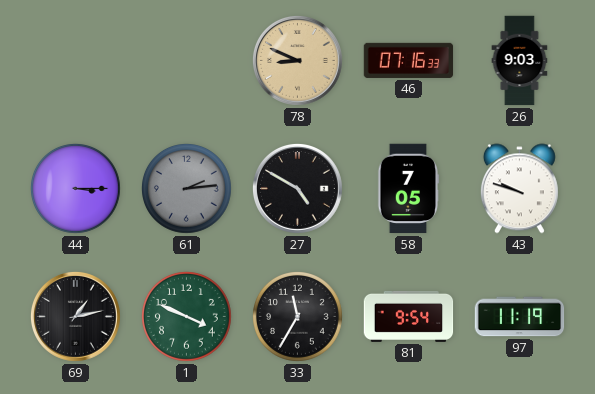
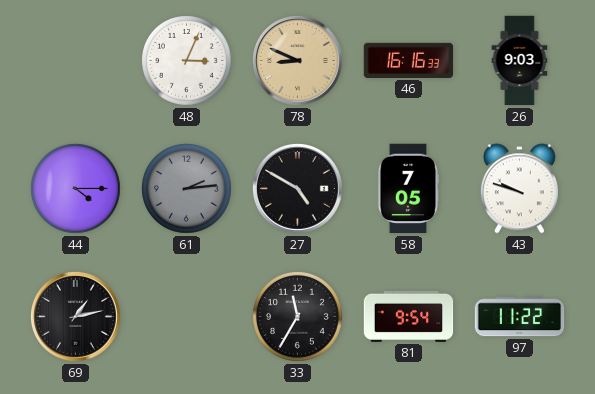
48: none -> 3:04 (187, 61)
46: 07:16 -> 16:16 (409, 60)
44: 3:15 -> 4:15 (76, 189)
1: 3:49 -> none (187, 317)
97: 11:19 -> 11:22 (520, 317)
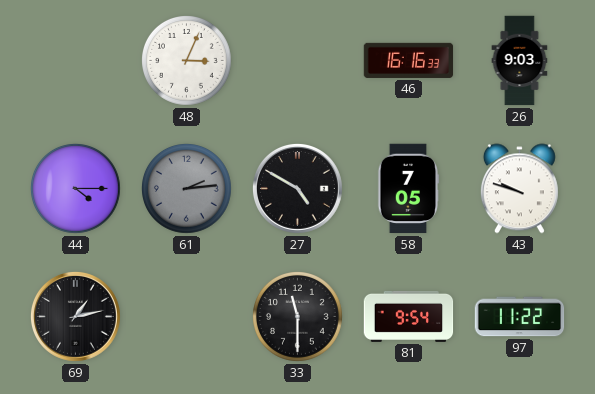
78: 8:49 -> none (297, 60)
33: 11:35 -> 11:30 (298, 317)
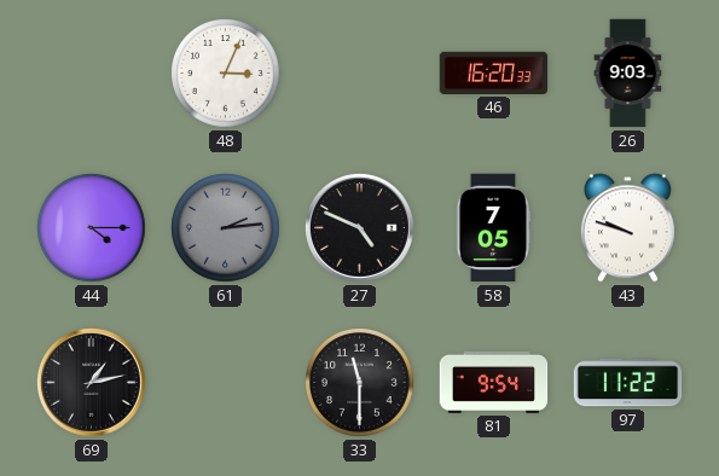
46: 16:16 -> 16:20 (494, 72)
27: 4:50 -> 4:49 (359, 227)
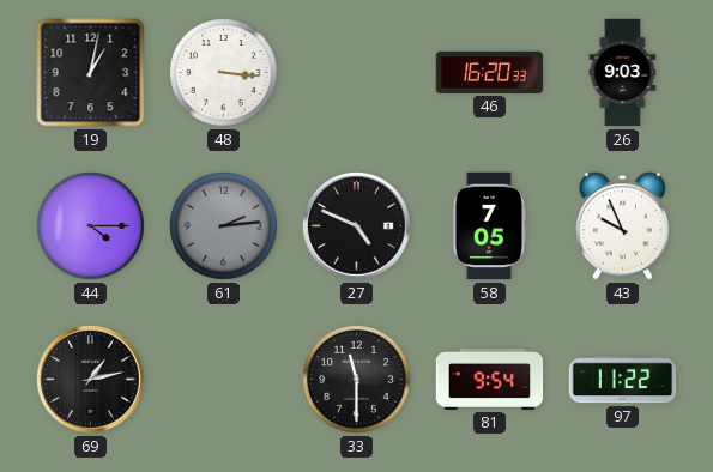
19: none -> 1:02 (91, 73)
48: 3:04 -> 3:16 (224, 73)
43: 9:48 -> 9:56 (622, 226)
